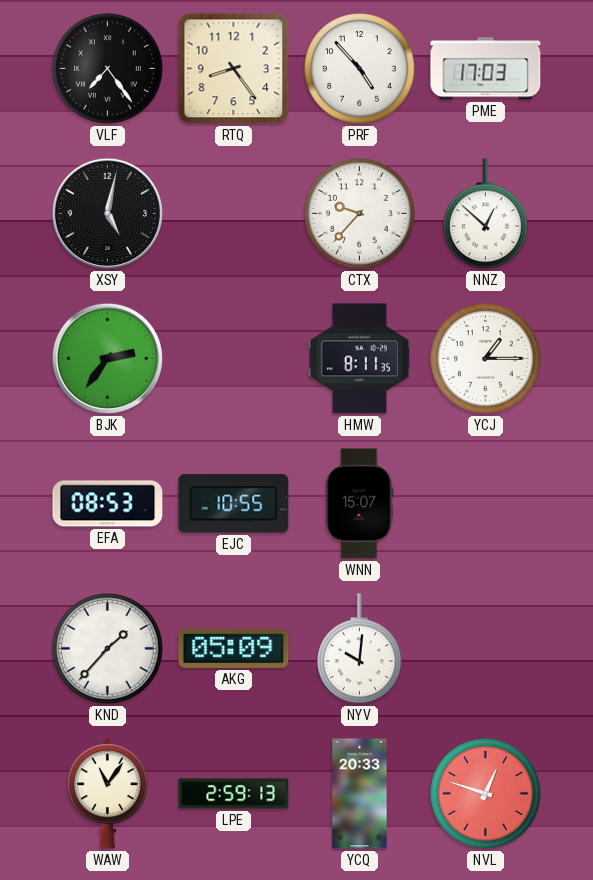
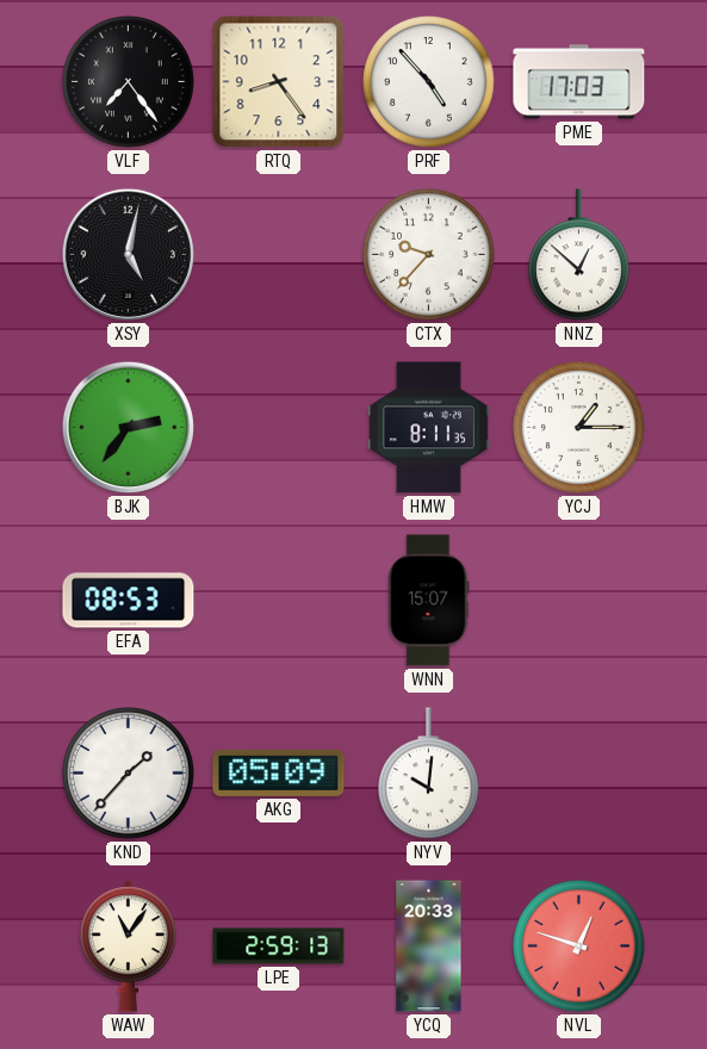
EJC: 10:55 -> none (234, 504)
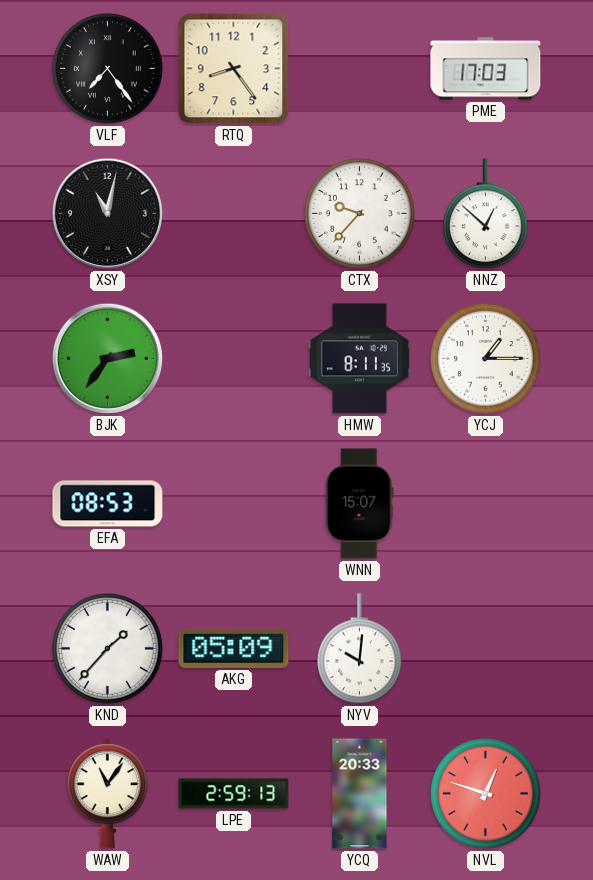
PRF: 4:53 -> none (429, 82)
XSY: 5:02 -> 11:02 (107, 213)
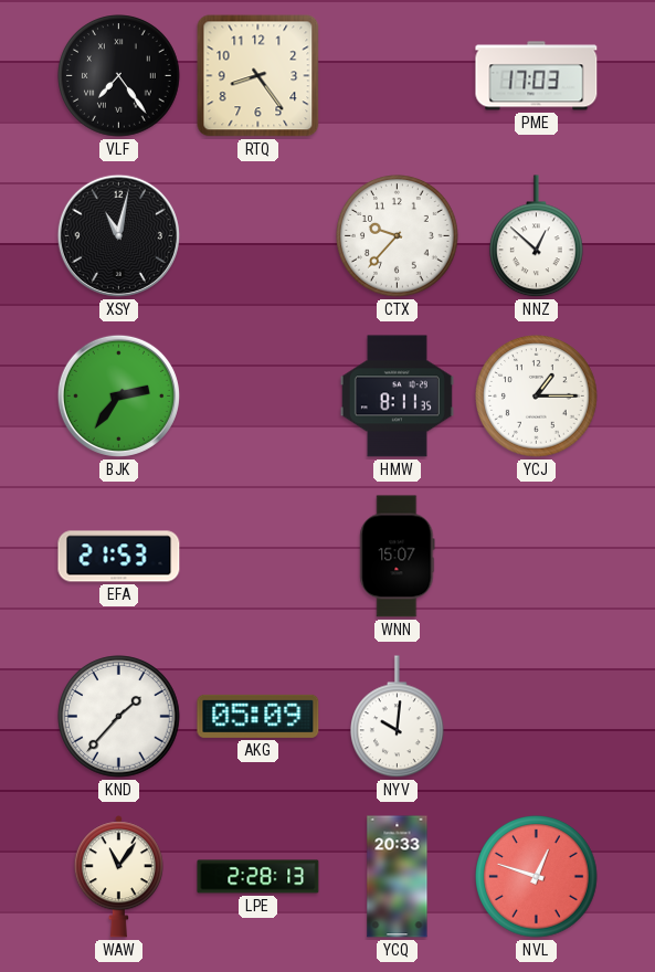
EFA: 08:53 -> 21:53 (119, 557)
LPE: 2:59 -> 2:28 (258, 877)
